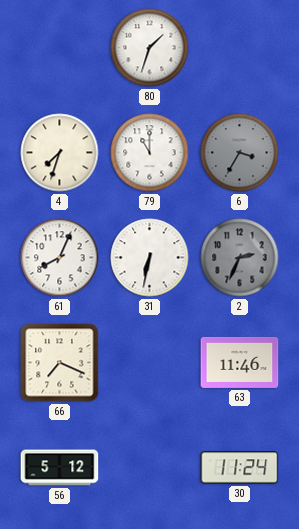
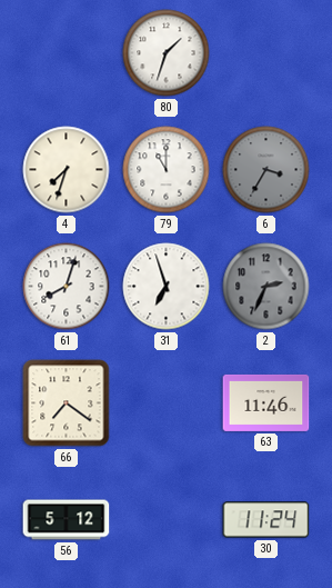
61: 8:04 -> 8:03 (67, 287)
31: 6:32 -> 6:57 (167, 287)
66: 7:19 -> 7:21 (67, 403)
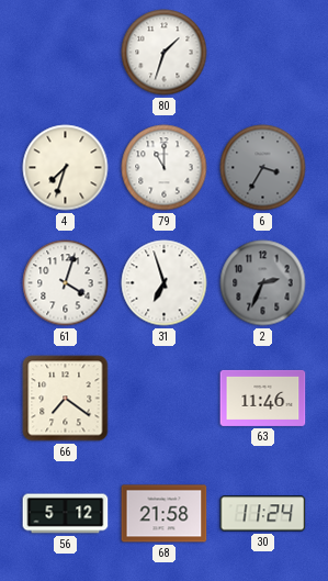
61: 8:03 -> 4:03 (66, 283)
68: none -> 21:58 (165, 514)
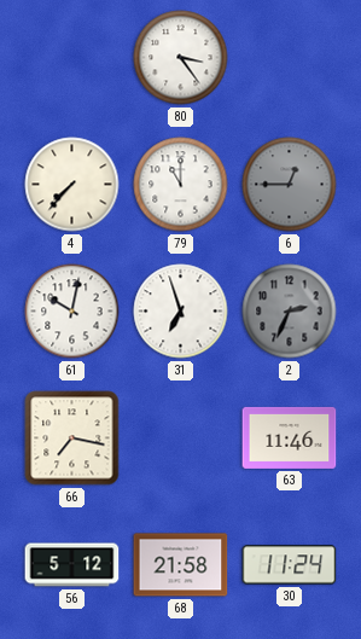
80: 1:33 -> 3:24 (181, 58)
4: 7:33 -> 7:37 (72, 185)
6: 3:35 -> 12:45 (290, 185)
61: 4:03 -> 10:02 (72, 312)
66: 7:21 -> 7:17 (72, 438)
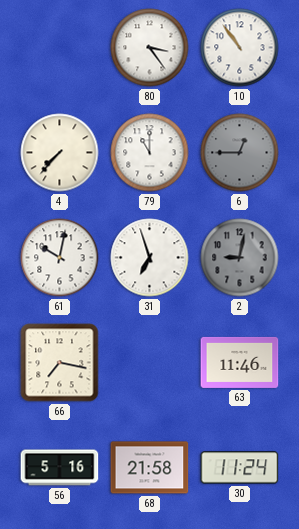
10: none -> 10:54 (240, 48)
2: 2:34 -> 9:02 (240, 258)
56: 5:12 -> 5:16 (60, 468)
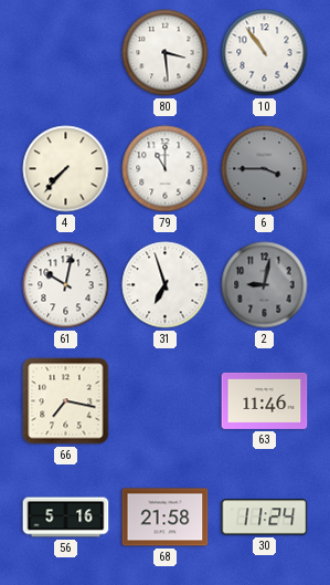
80: 3:24 -> 3:29 (166, 53)
6: 12:45 -> 3:45 (265, 169)
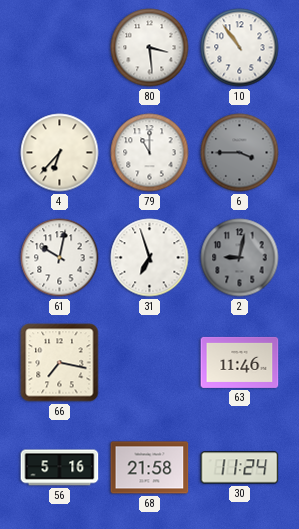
4: 7:37 -> 6:37 (60, 153)
